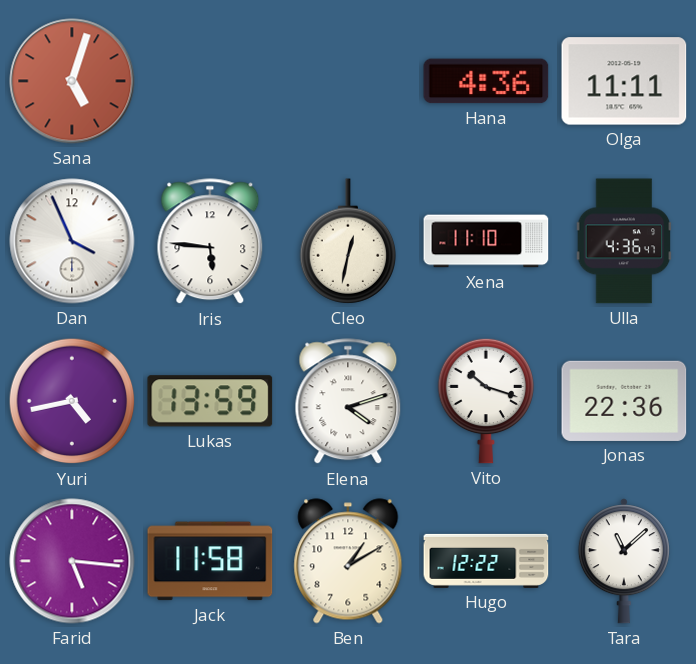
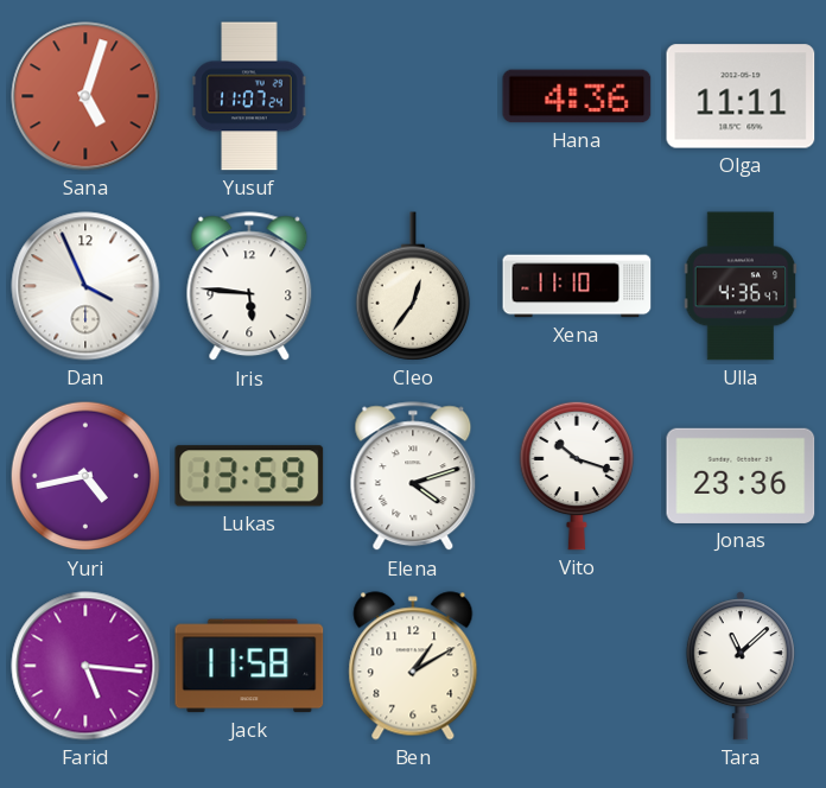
Yusuf: none -> 11:07 (249, 96)
Cleo: 12:32 -> 12:36 (413, 286)
Jonas: 22:36 -> 23:36 (741, 476)
Hugo: 12:22 -> none (486, 561)
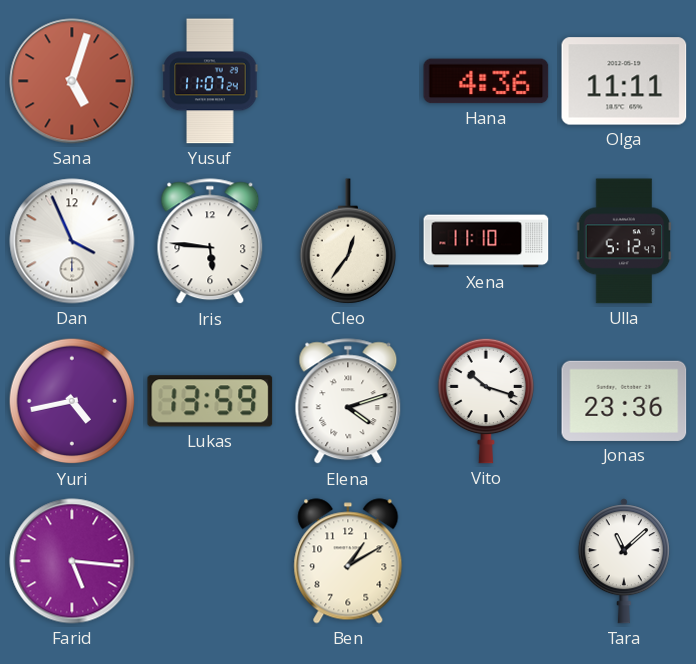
Ulla: 4:36 -> 5:12 (624, 241)
Jack: 11:58 -> none (249, 666)
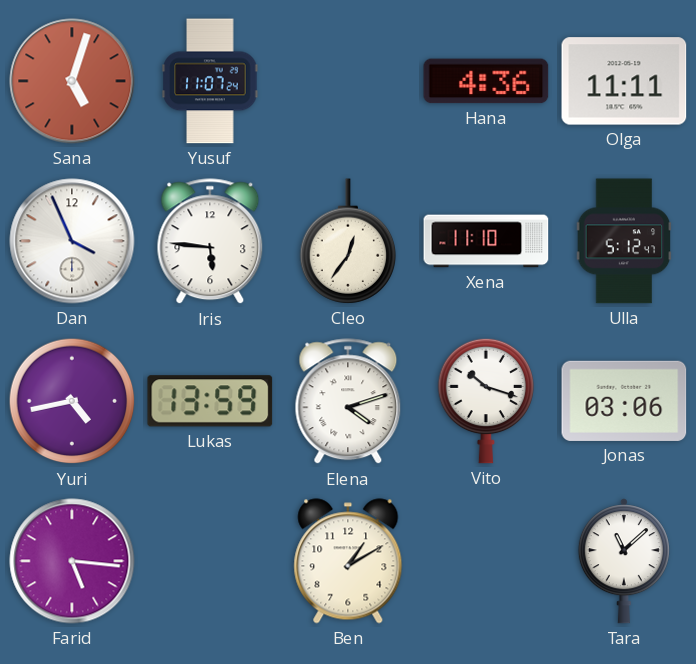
Jonas: 23:36 -> 03:06 (624, 401)
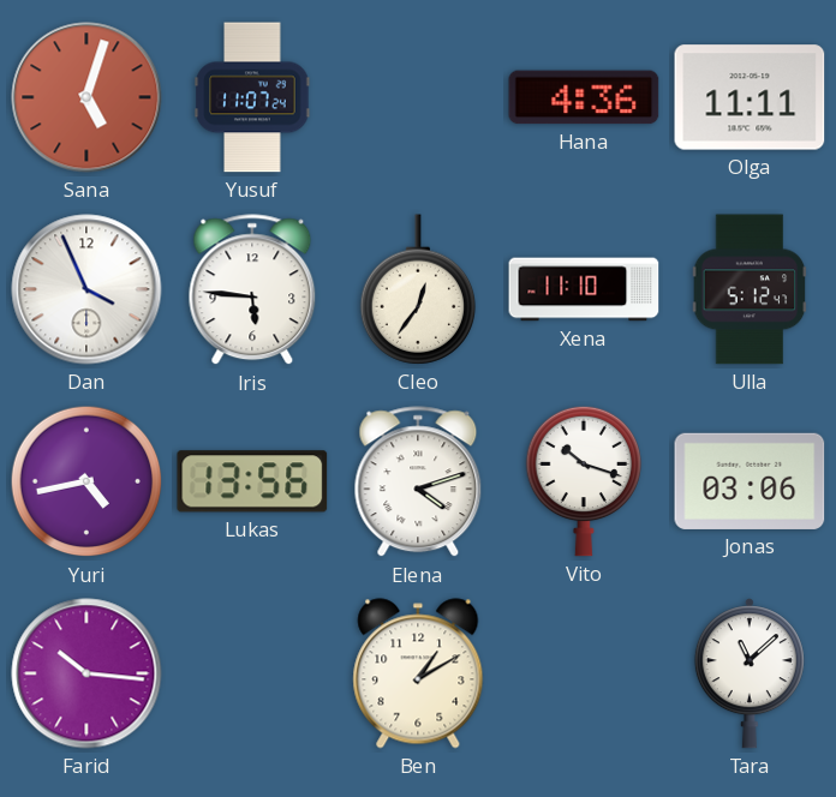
Lukas: 13:59 -> 13:56 (252, 481)
Farid: 5:16 -> 10:16 (86, 673)
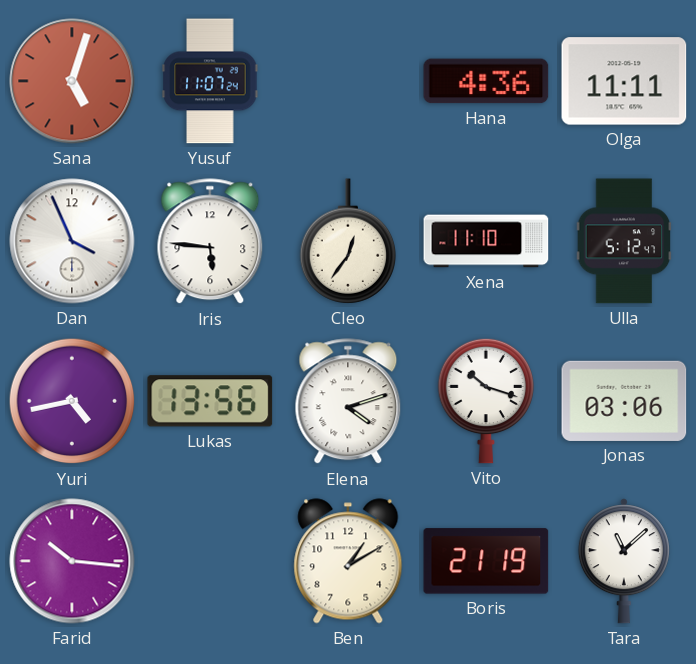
Boris: none -> 21:19 (486, 561)
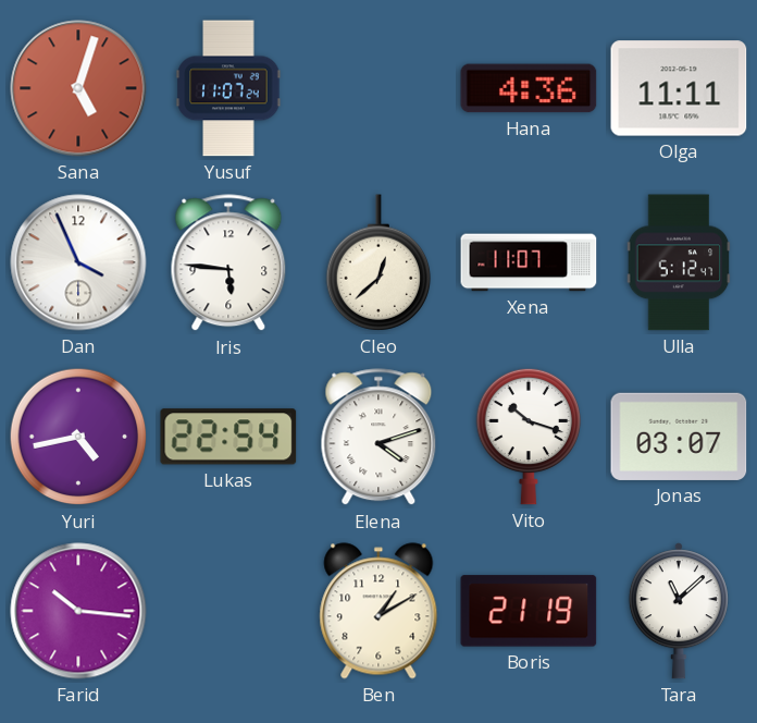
Cleo: 12:36 -> 12:38 (378, 262)
Xena: 11:10 -> 11:07 (529, 262)
Lukas: 13:56 -> 22:54 (228, 437)
Jonas: 03:06 -> 03:07 (679, 437)
